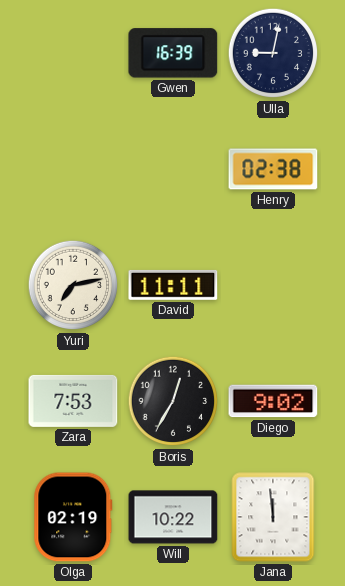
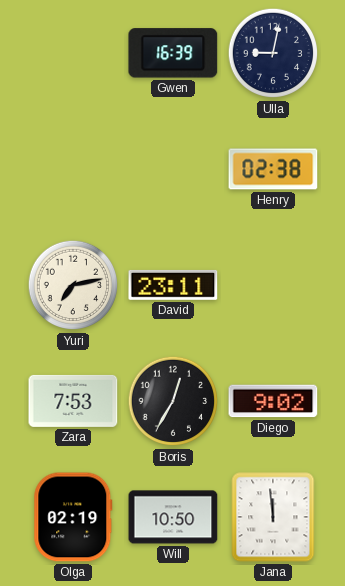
David: 11:11 -> 23:11 (173, 285)
Will: 10:22 -> 10:50 (173, 517)
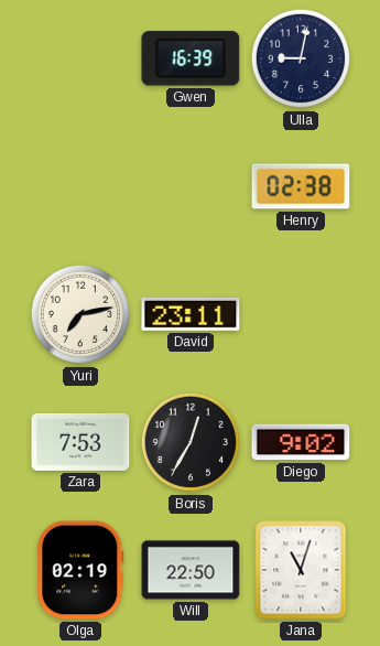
Will: 10:50 -> 22:50 (191, 570)
Jana: 11:59 -> 11:03 (301, 570)
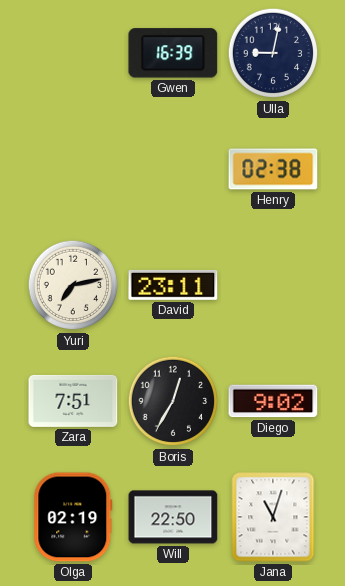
Zara: 7:53 -> 7:51 (73, 401)
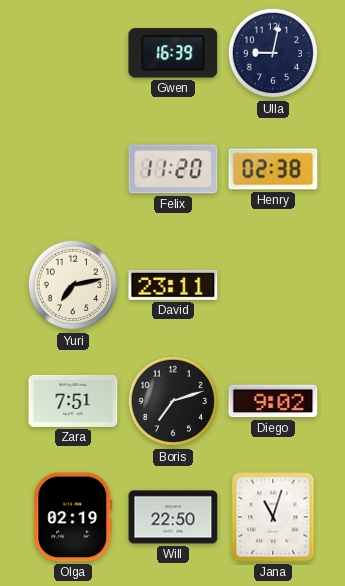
Felix: none -> 11:20 (173, 169)
Boris: 12:35 -> 7:12 (173, 401)
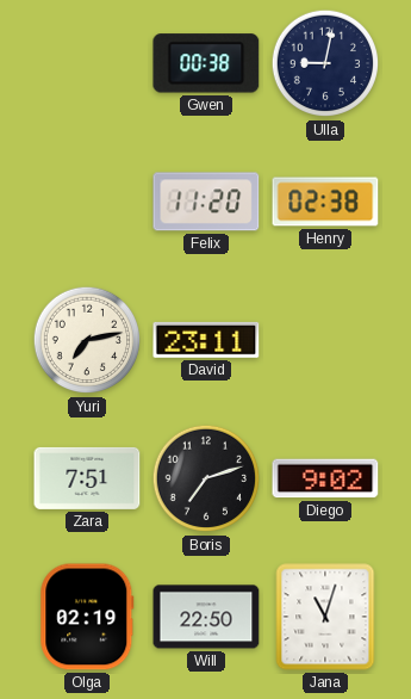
Gwen: 16:39 -> 00:38 (206, 63)
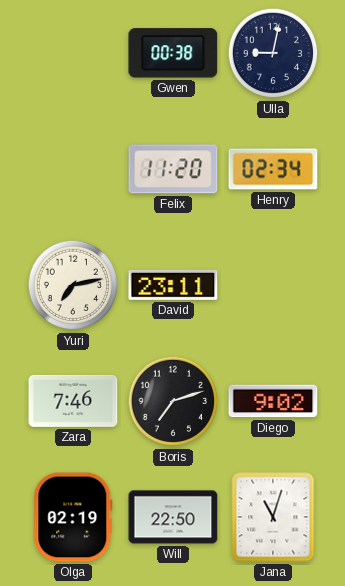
Henry: 02:38 -> 02:34 (273, 169)
Zara: 7:51 -> 7:46 (73, 401)
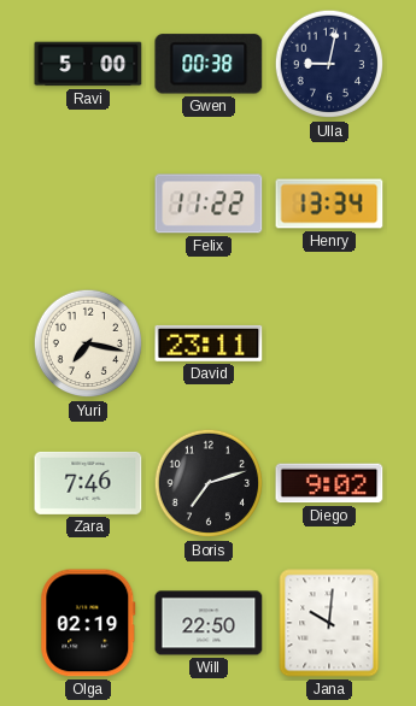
Ravi: none -> 5:00 (88, 64)
Felix: 11:20 -> 11:22 (209, 204)
Henry: 02:34 -> 13:34 (329, 204)
Yuri: 7:13 -> 7:17 (88, 343)
Jana: 11:03 -> 10:01 (329, 623)
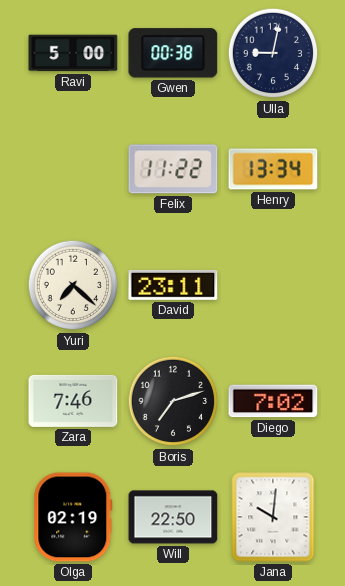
Yuri: 7:17 -> 7:22 (73, 285)
Diego: 9:02 -> 7:02 (273, 401)
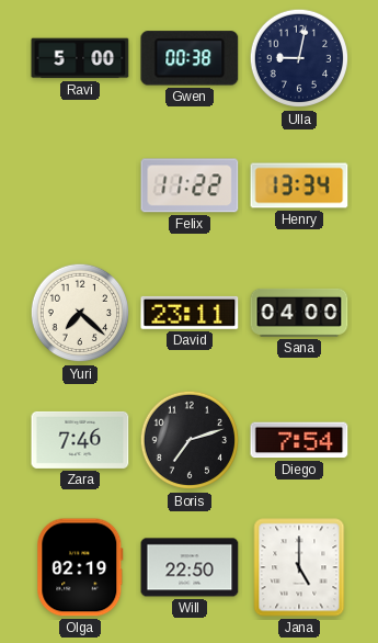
Sana: none -> 04:00 (299, 313)
Diego: 7:02 -> 7:54 (299, 440)
Jana: 10:01 -> 5:00 (299, 567)
